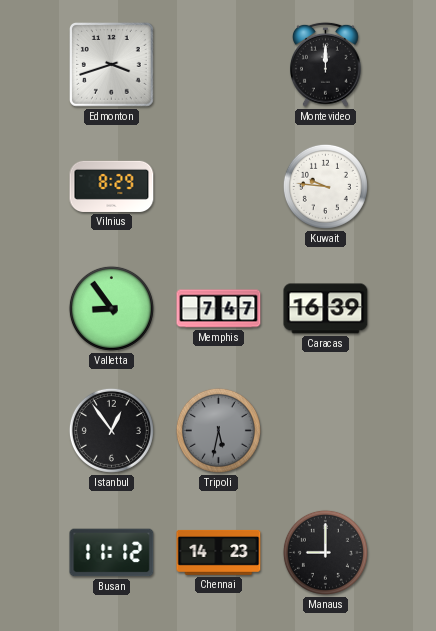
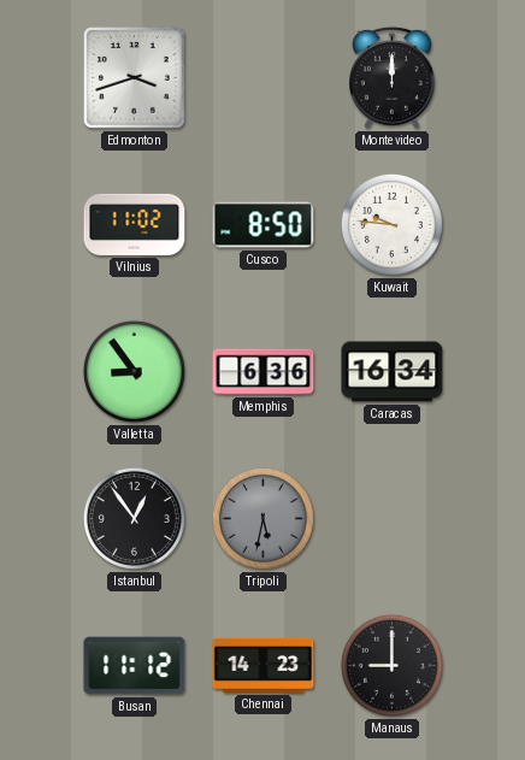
Vilnius: 8:29 -> 11:02 (135, 224)
Cusco: none -> 8:50 (264, 225)
Memphis: 7:47 -> 6:36 (264, 372)
Caracas: 16:39 -> 16:34 (393, 372)
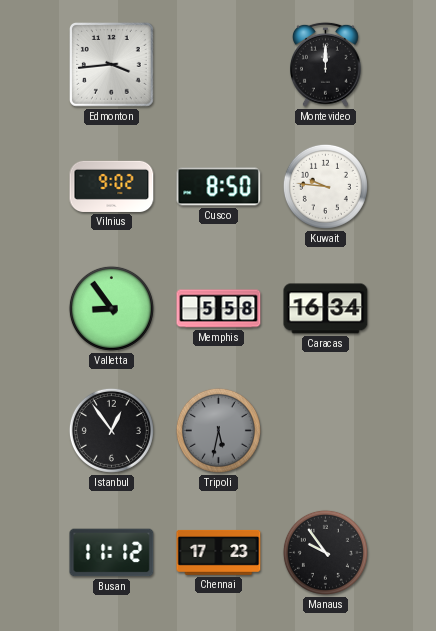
Edmonton: 3:42 -> 3:44 (112, 65)
Vilnius: 11:02 -> 9:02 (112, 186)
Memphis: 6:36 -> 5:58 (219, 309)
Chennai: 14:23 -> 17:23 (219, 552)
Manaus: 9:00 -> 9:54 (325, 552)
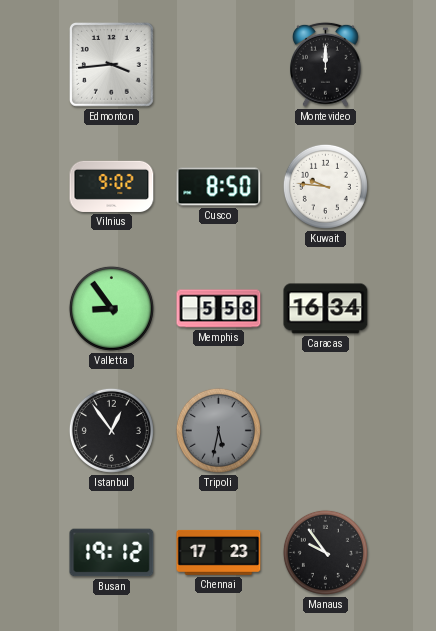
Busan: 11:12 -> 19:12 (112, 553)
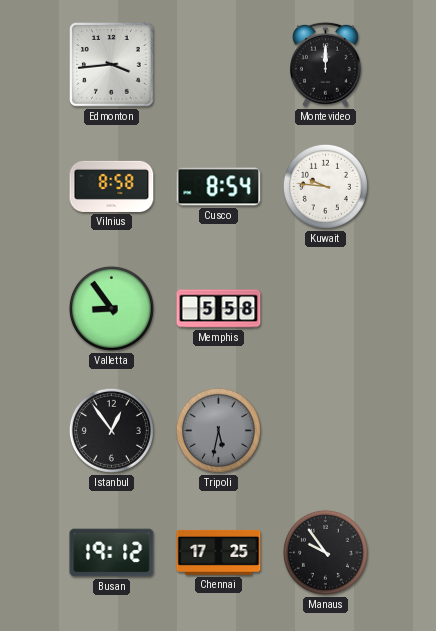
Vilnius: 9:02 -> 8:58 (112, 186)
Cusco: 8:50 -> 8:54 (219, 187)
Caracas: 16:34 -> none (326, 309)
Chennai: 17:23 -> 17:25 (219, 552)
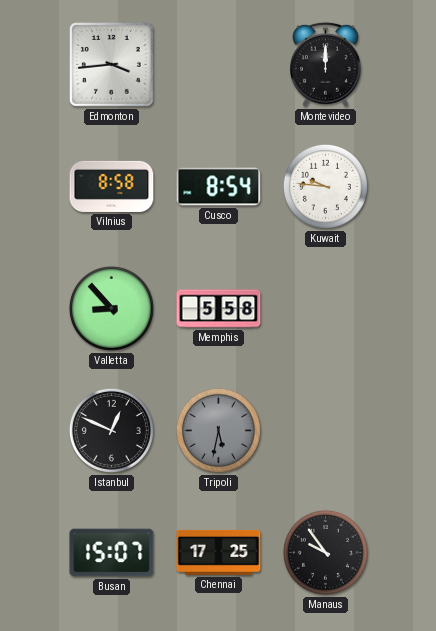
Valletta: 8:54 -> 8:53 (111, 308)
Istanbul: 12:54 -> 12:49 (111, 430)
Busan: 19:12 -> 15:07 (112, 553)
